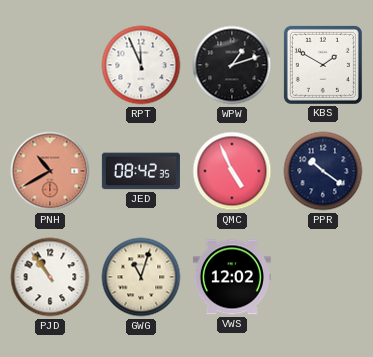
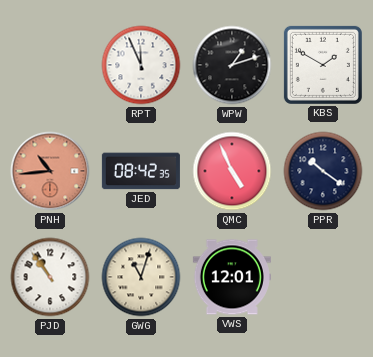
PNH: 10:40 -> 10:44 (50, 171)
VWS: 12:02 -> 12:01 (232, 277)
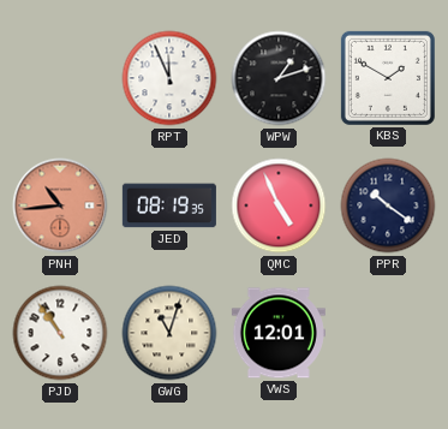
JED: 08:42 -> 08:19 (169, 205)
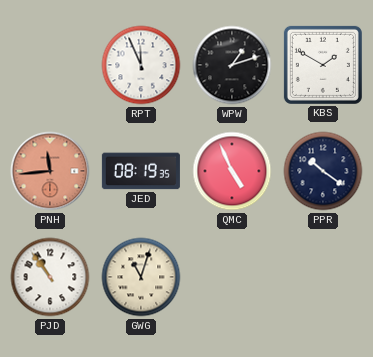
PNH: 10:44 -> 11:44 (50, 171)
VWS: 12:01 -> none (279, 333)
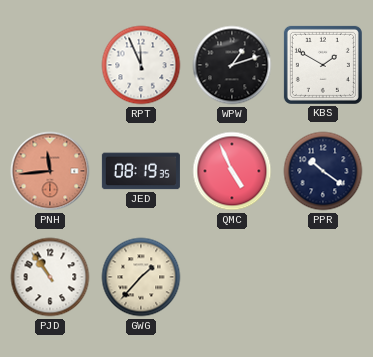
GWG: 11:03 -> 1:37 (141, 277)
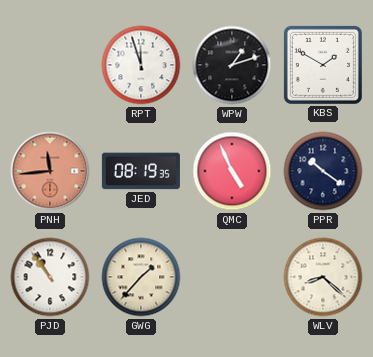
RPT: 11:56 -> 11:57 (141, 65)
WLV: none -> 8:22 (323, 277)
